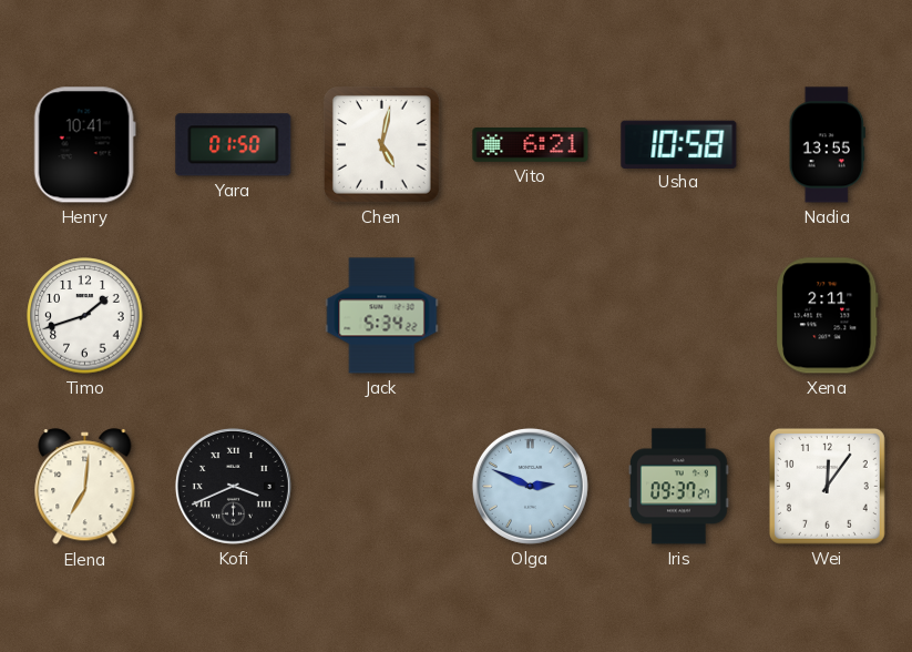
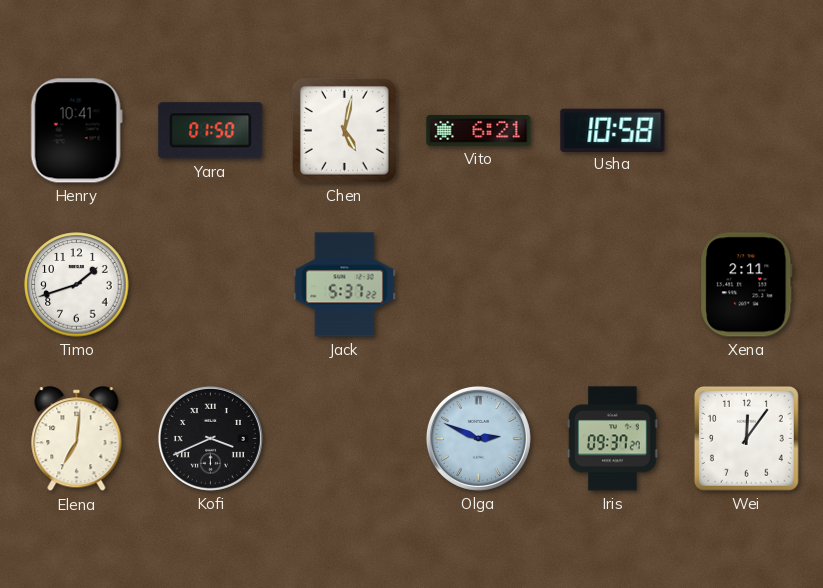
Nadia: 13:55 -> none (827, 145)
Jack: 5:34 -> 5:37 (345, 285)
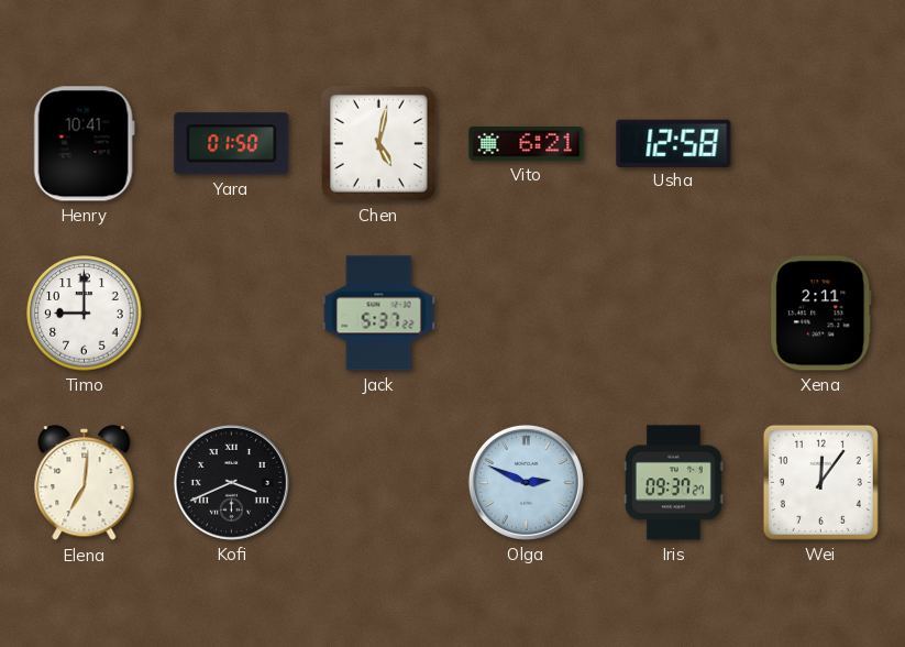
Usha: 10:58 -> 12:58 (674, 143)
Timo: 1:42 -> 9:00 (85, 314)
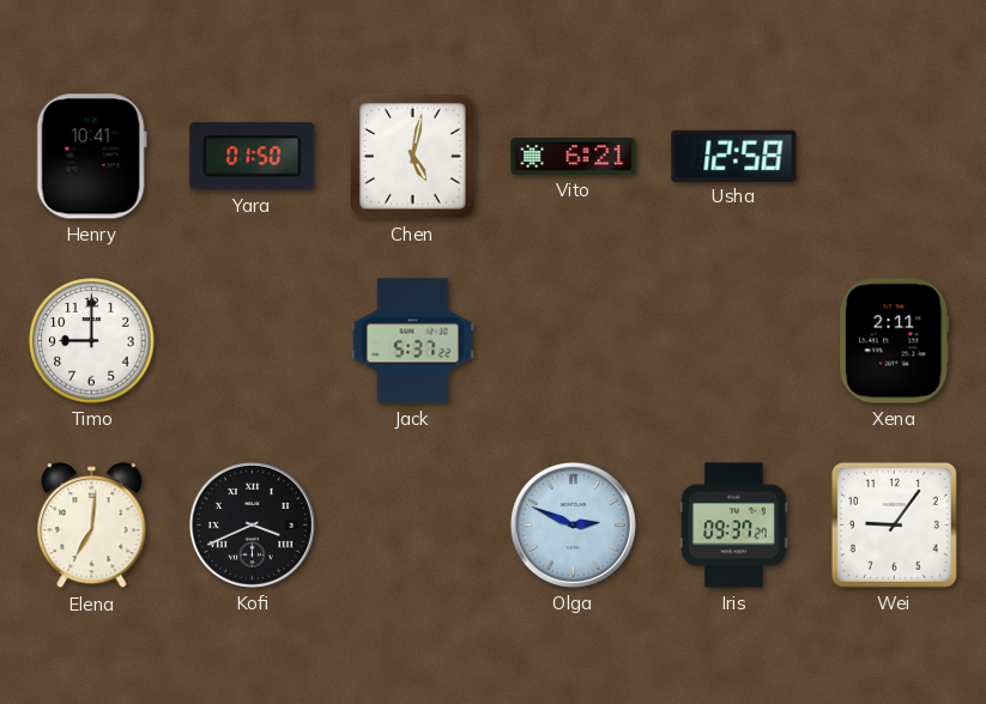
Wei: 12:06 -> 9:06 (894, 524)
